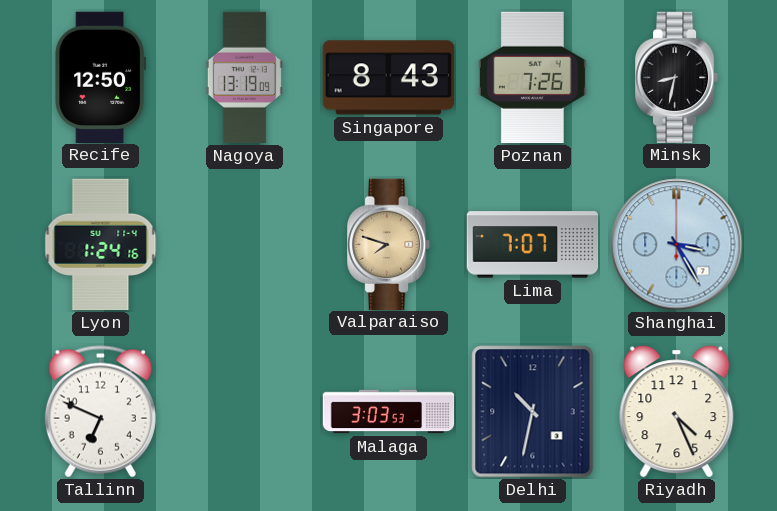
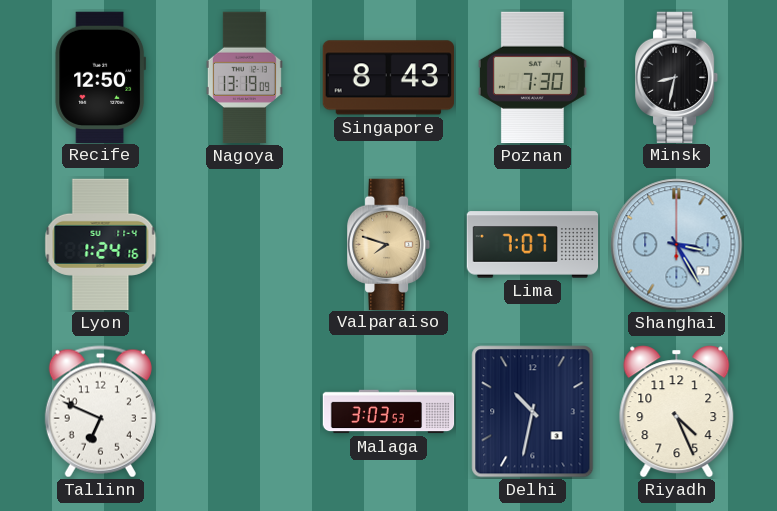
Poznan: 7:26 -> 7:30 (532, 78)
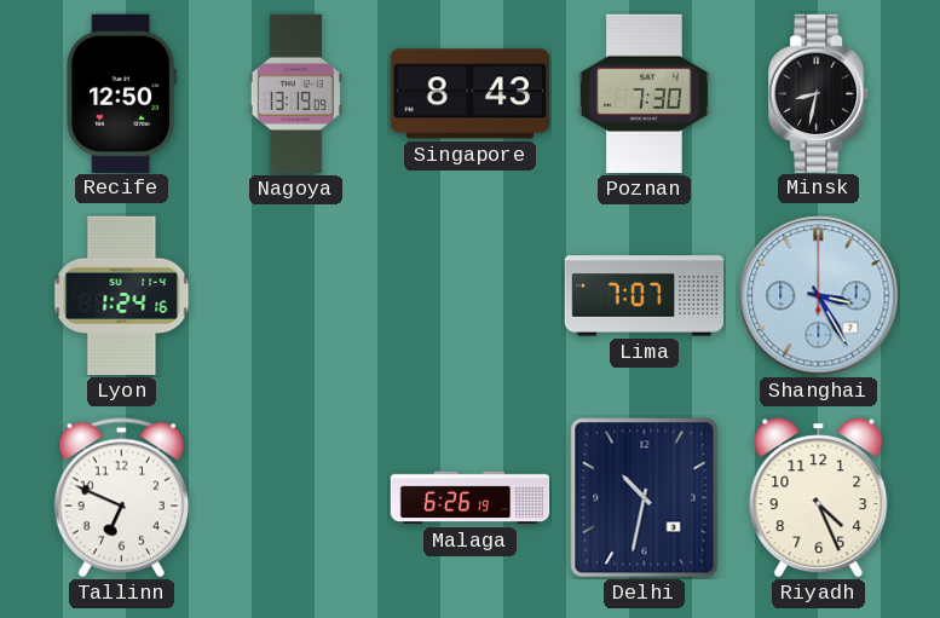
Valparaiso: 7:48 -> none (390, 244)
Malaga: 3:03 -> 6:26 (471, 498)
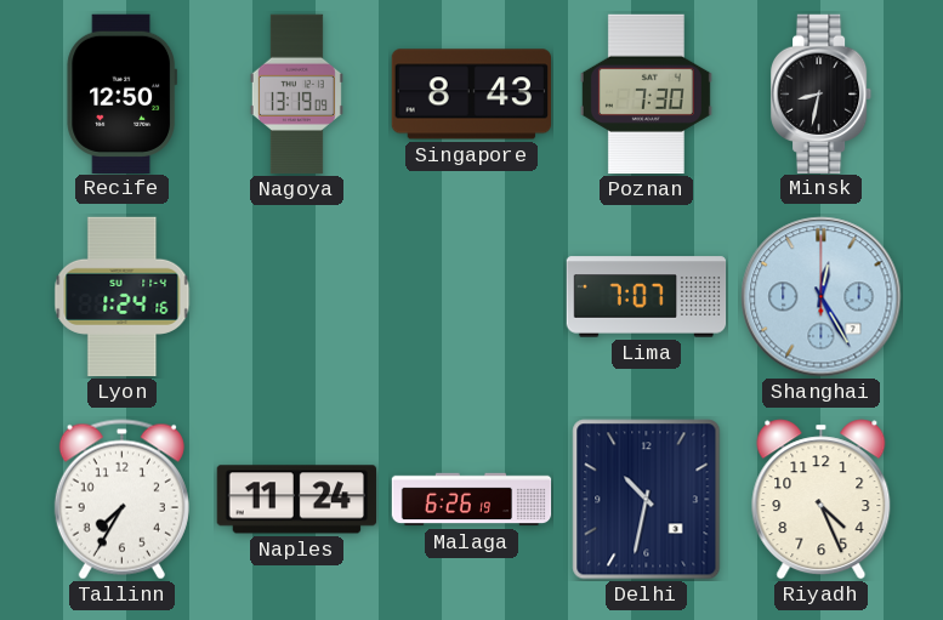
Shanghai: 3:25 -> 12:25 (822, 297)
Tallinn: 6:49 -> 7:35 (121, 500)
Naples: none -> 11:24 (296, 500)
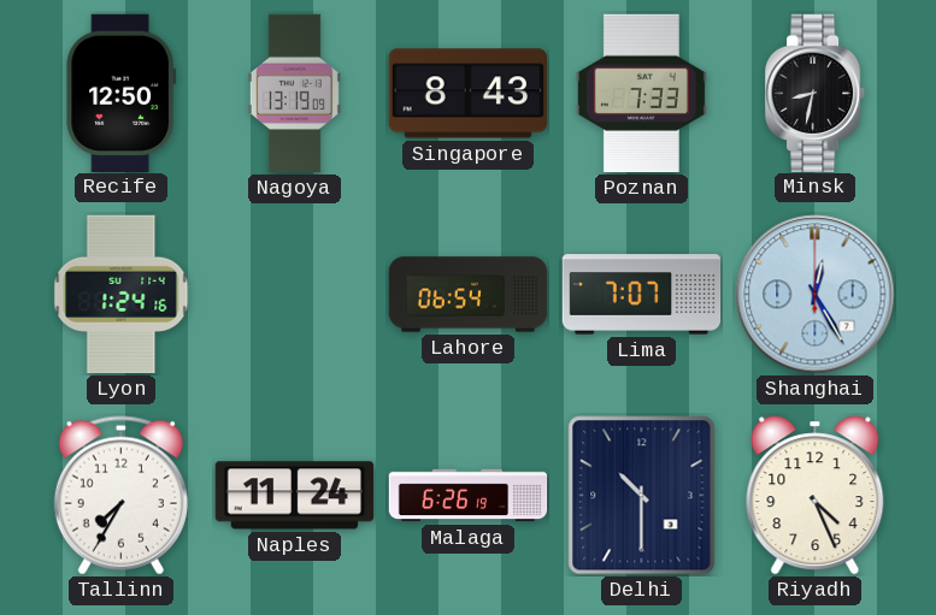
Poznan: 7:30 -> 7:33 (641, 94)
Lahore: none -> 06:54 (469, 295)
Delhi: 10:32 -> 10:30 (642, 496)
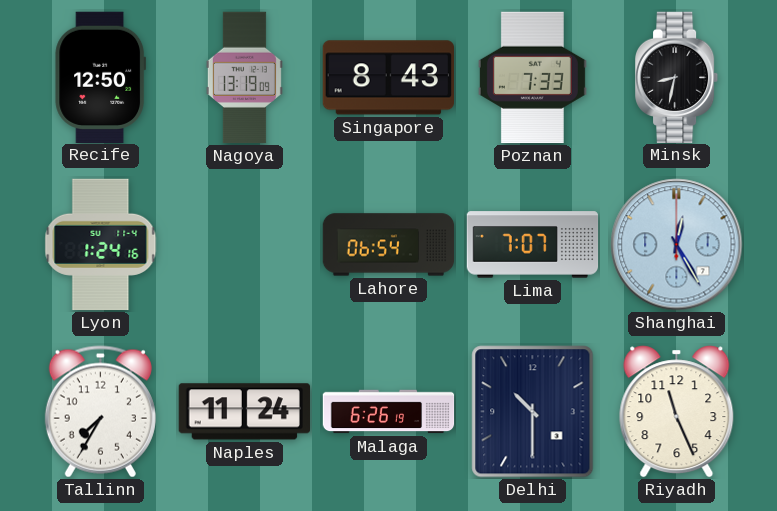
Riyadh: 4:26 -> 11:26 (677, 412)
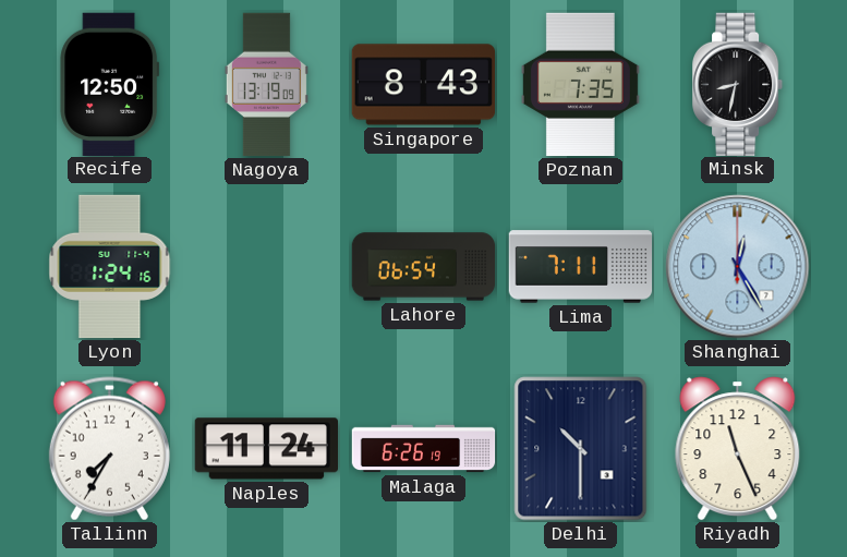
Poznan: 7:33 -> 7:35 (580, 85)
Lima: 7:07 -> 7:11 (581, 267)
